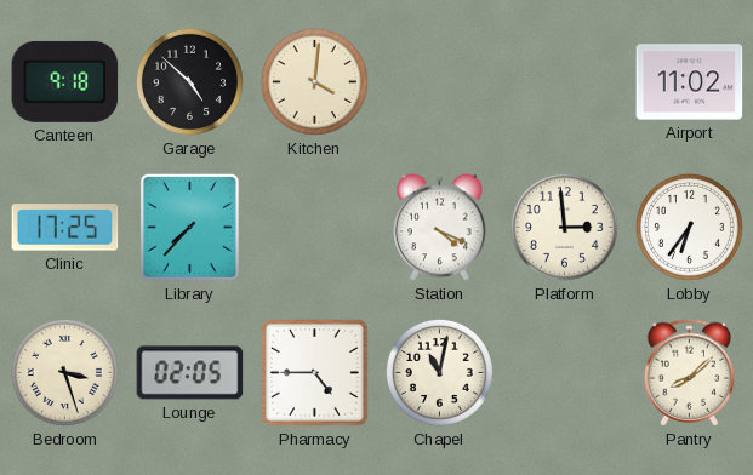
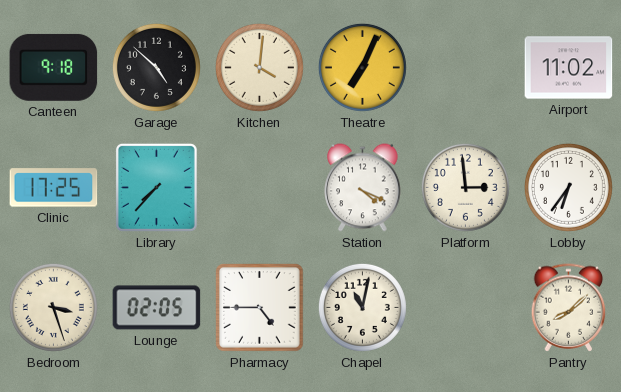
Theatre: none -> 7:04 (362, 67)
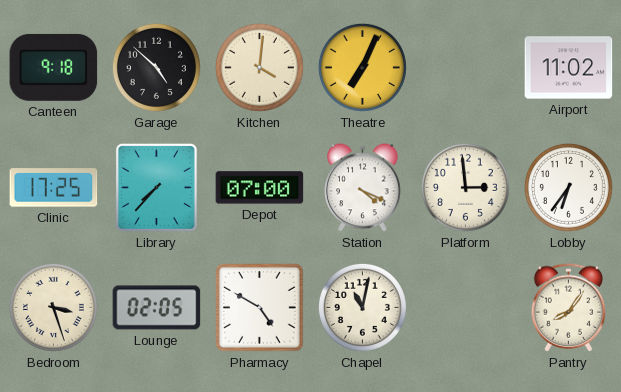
Depot: none -> 07:00 (260, 188)
Pharmacy: 4:45 -> 4:50 (260, 308)
Pantry: 8:08 -> 8:06 (569, 308)
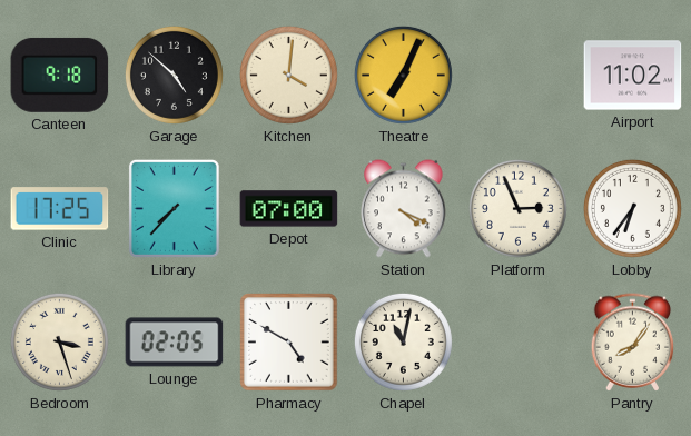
Platform: 2:59 -> 2:56 (517, 208)
